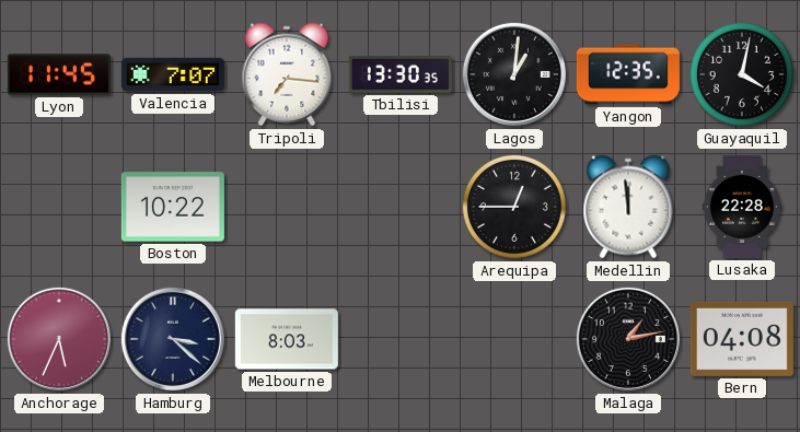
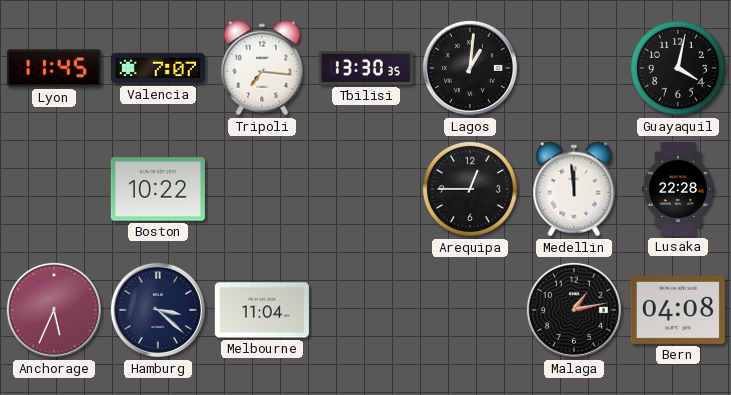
Yangon: 12:35 -> none (628, 74)
Melbourne: 8:03 -> 11:04 (262, 310)
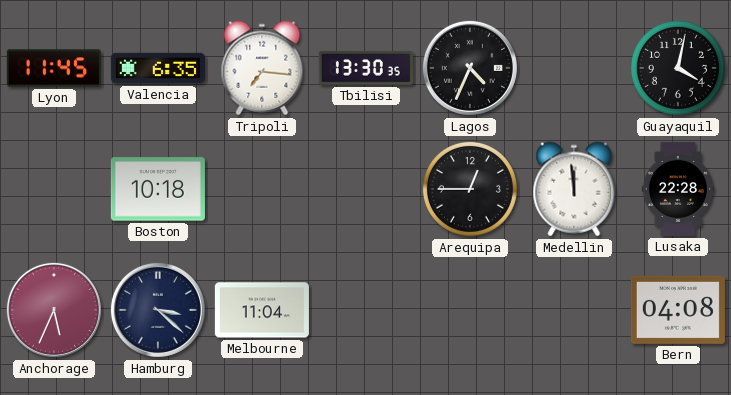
Valencia: 7:07 -> 6:35 (158, 68)
Lagos: 1:01 -> 4:34 (470, 68)
Boston: 10:22 -> 10:18 (158, 189)
Malaga: 1:13 -> none (574, 310)
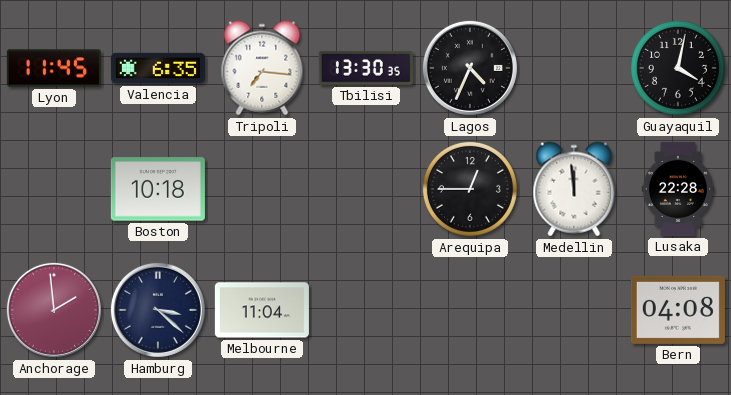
Anchorage: 5:34 -> 1:59 (54, 310)
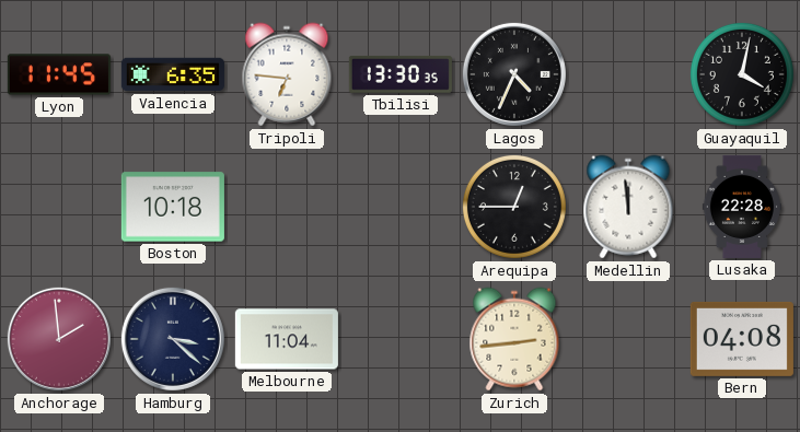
Tripoli: 7:16 -> 6:46 (287, 74)
Zurich: none -> 2:44 (514, 339)
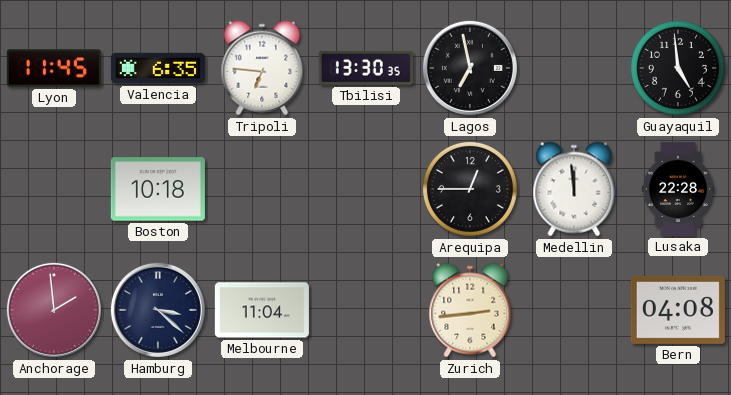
Lagos: 4:34 -> 6:58 (470, 68)
Guayaquil: 4:02 -> 4:59 (678, 68)
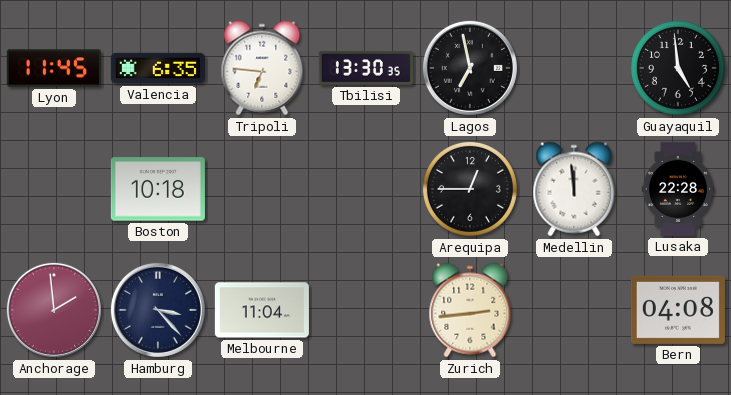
Hamburg: 3:22 -> 3:23 (158, 310)
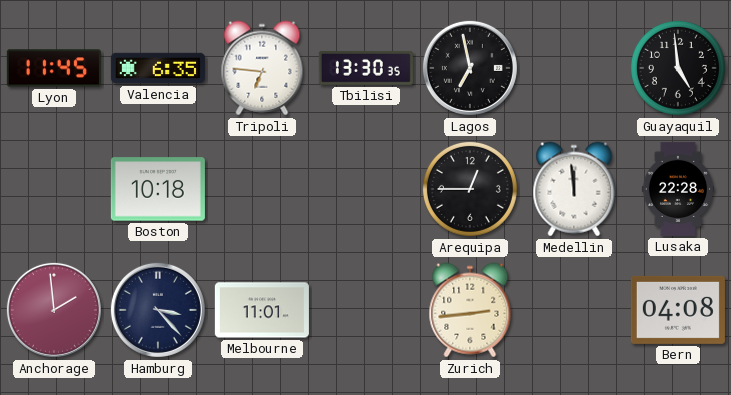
Melbourne: 11:04 -> 11:01 (262, 310)
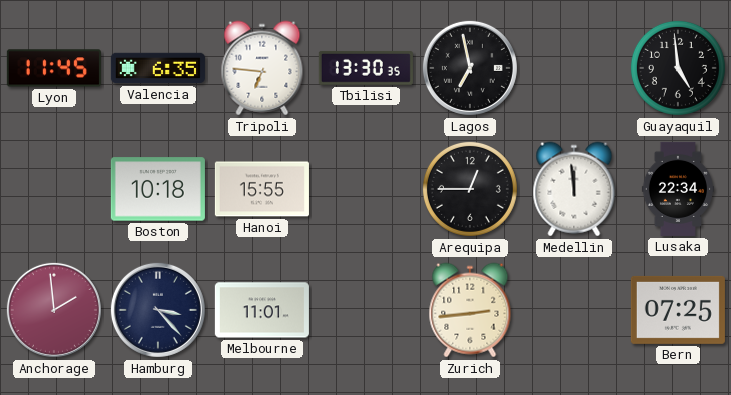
Hanoi: none -> 15:55 (262, 189)
Lusaka: 22:28 -> 22:34 (678, 189)
Bern: 04:08 -> 07:25 (678, 310)
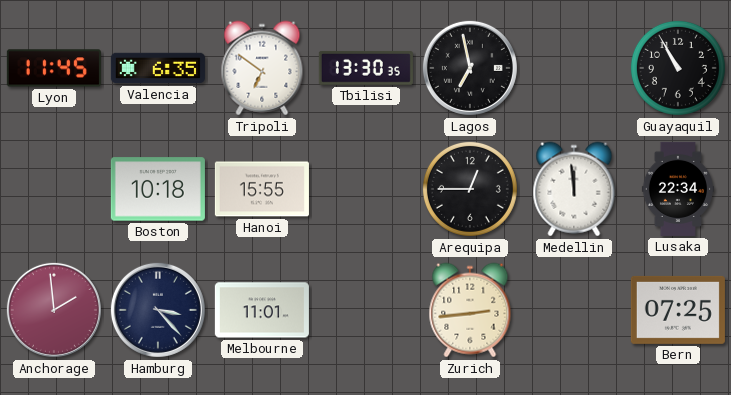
Tripoli: 6:46 -> 6:51 (262, 68)
Guayaquil: 4:59 -> 10:55 (678, 68)
